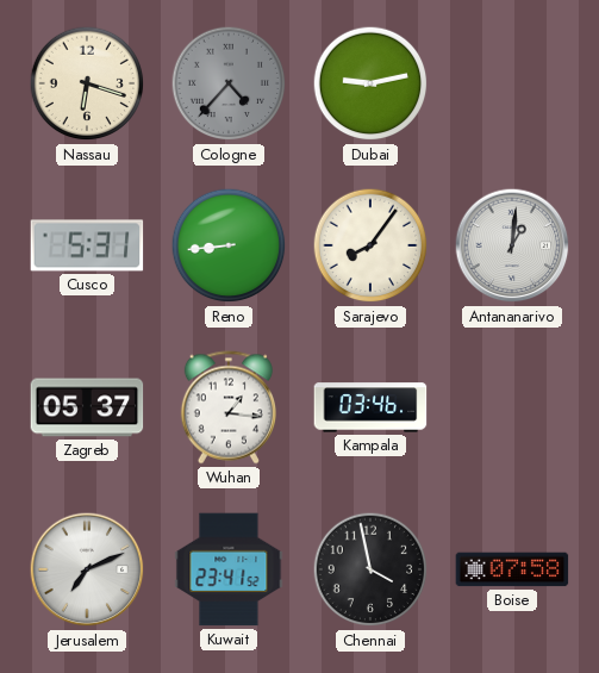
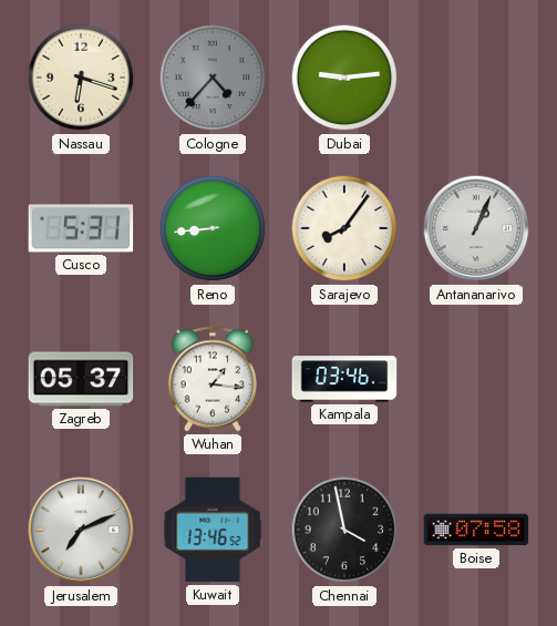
Dubai: 9:13 -> 9:14 (344, 78)
Antananarivo: 1:01 -> 1:04 (476, 228)
Kuwait: 23:41 -> 13:46 (213, 530)
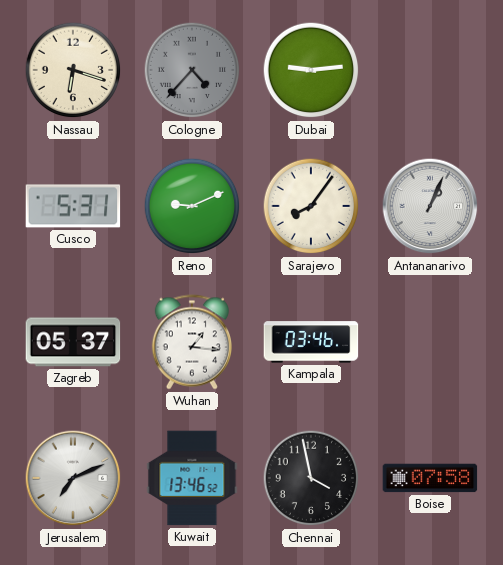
Reno: 8:44 -> 9:11 (192, 206)
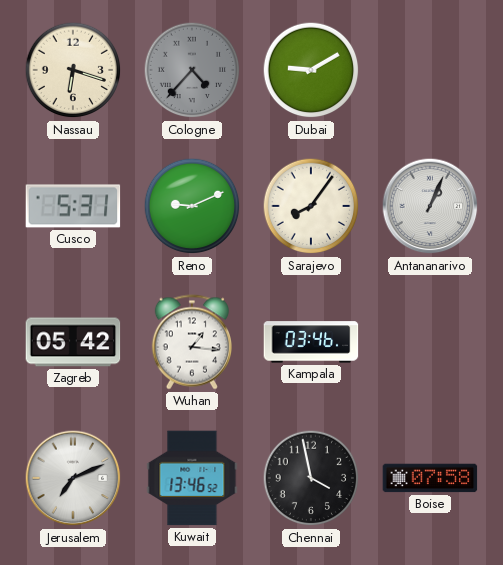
Dubai: 9:14 -> 9:10 (311, 70)
Zagreb: 05:37 -> 05:42 (73, 342)
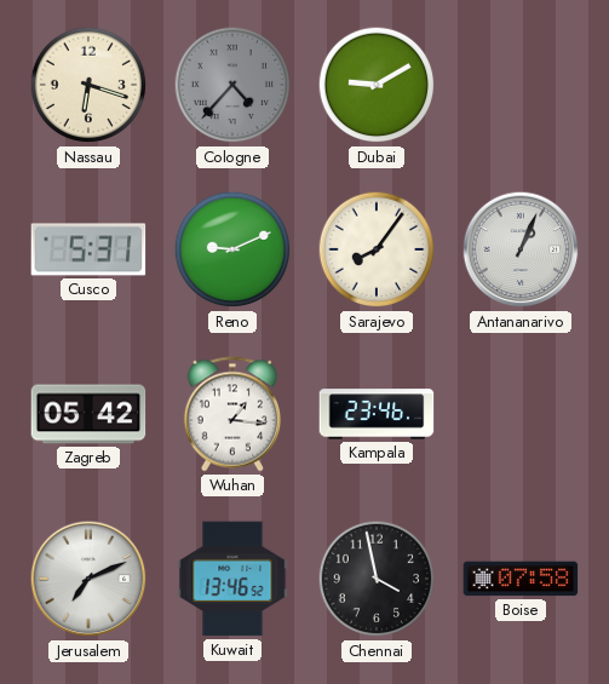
Kampala: 03:46 -> 23:46 (377, 414)
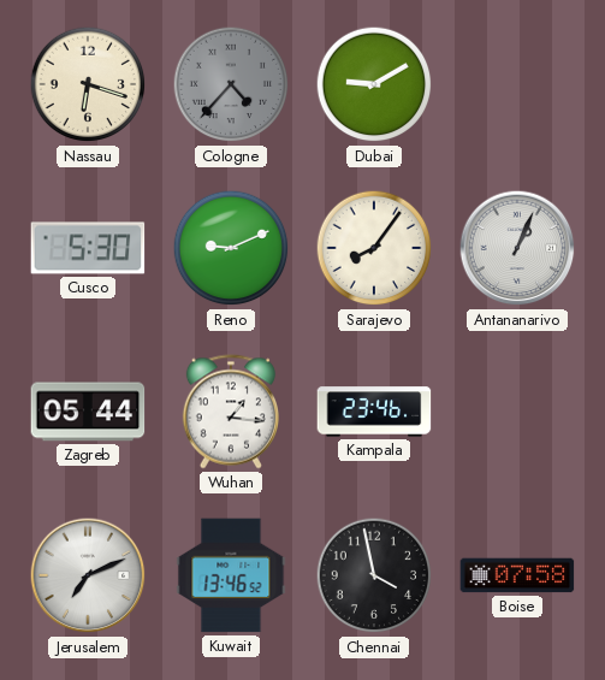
Cusco: 5:31 -> 5:30 (88, 248)
Zagreb: 05:42 -> 05:44 (88, 412)
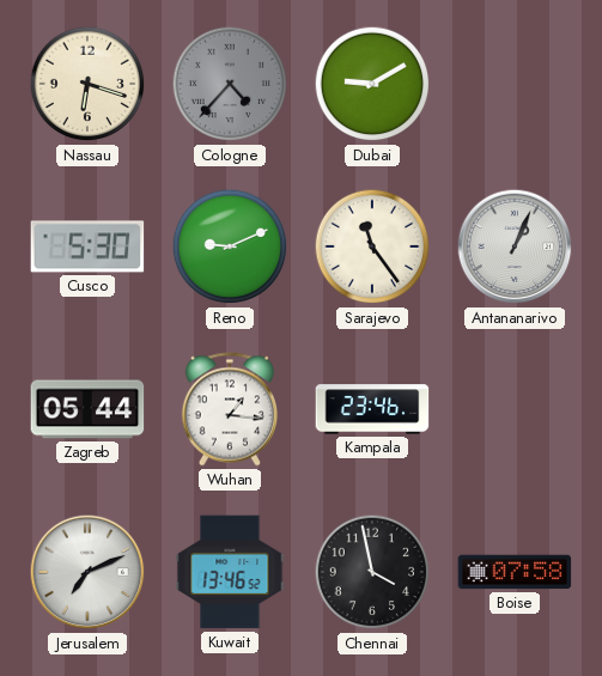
Sarajevo: 8:06 -> 11:24 (372, 246)
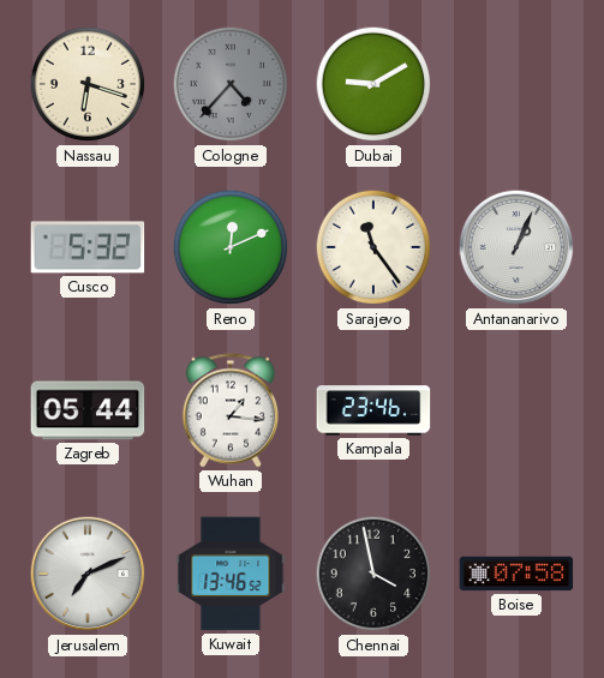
Cusco: 5:30 -> 5:32 (88, 247)
Reno: 9:11 -> 12:11 (231, 247)
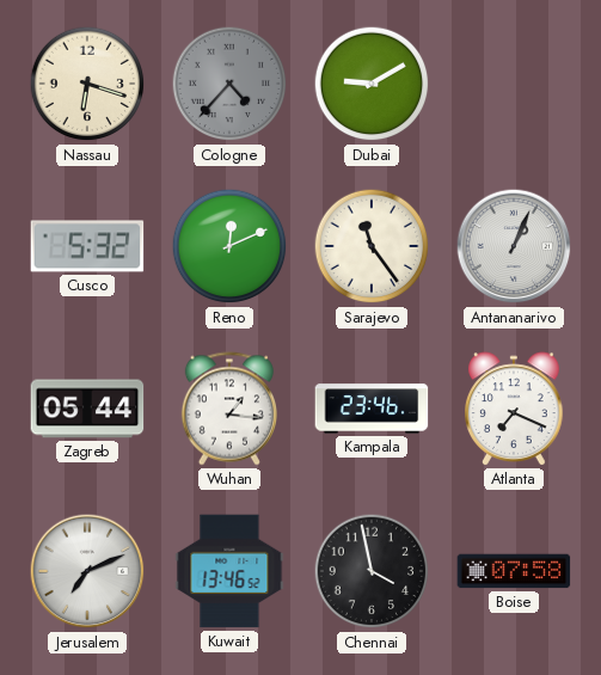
Atlanta: none -> 7:19 (515, 409)
